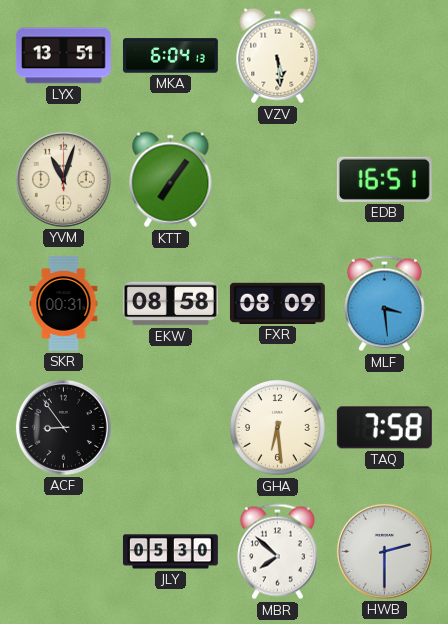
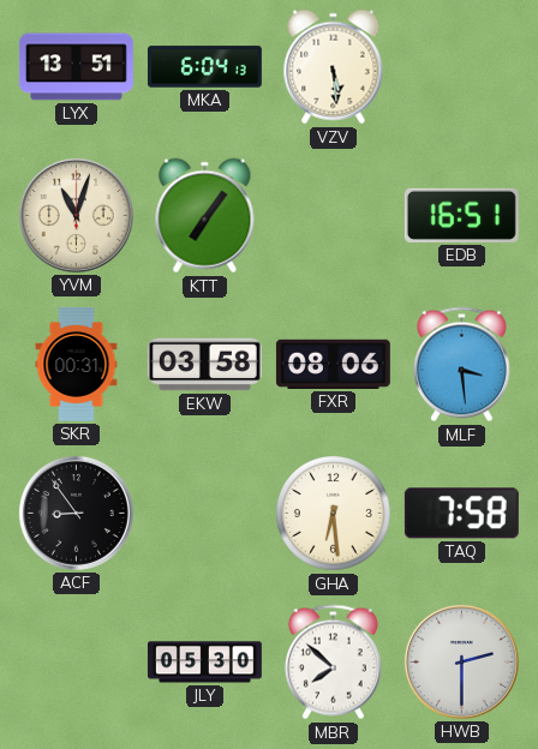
EKW: 08:58 -> 03:58 (204, 365)
FXR: 08:09 -> 08:06 (333, 364)
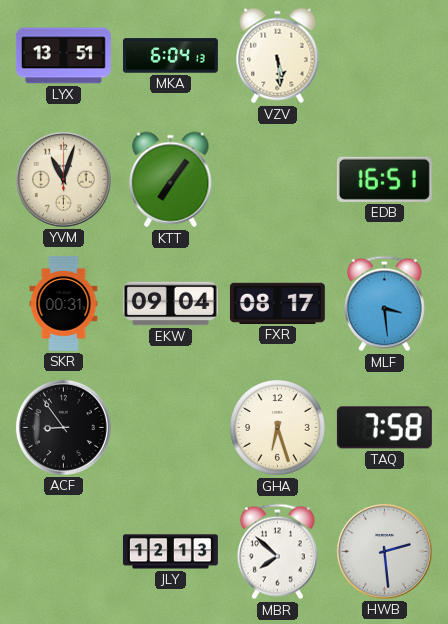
EKW: 03:58 -> 09:04 (170, 304)
FXR: 08:06 -> 08:17 (277, 303)
GHA: 6:29 -> 6:27 (278, 428)
JLY: 05:30 -> 12:13 (170, 552)
HWB: 2:30 -> 2:29 (384, 551)
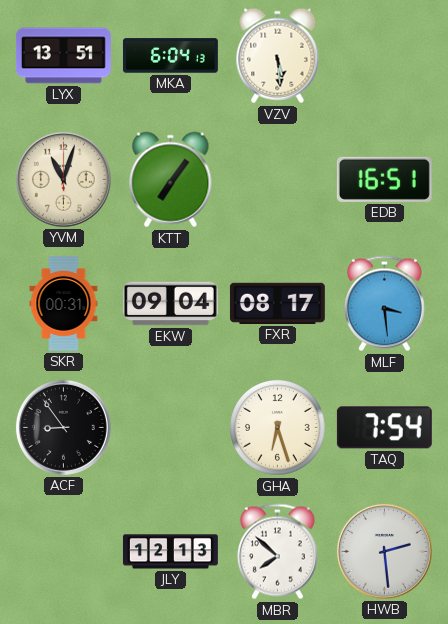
TAQ: 7:58 -> 7:54 (384, 428)
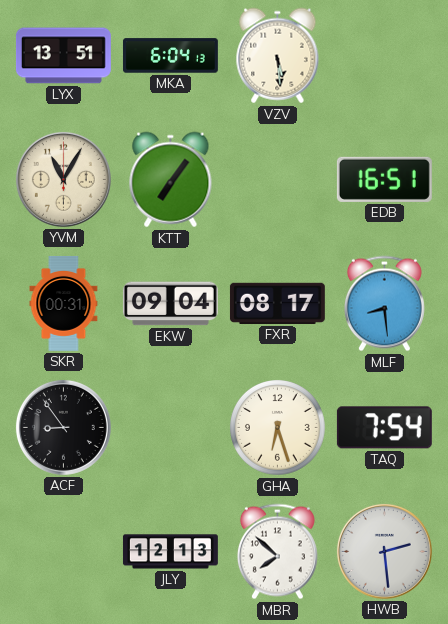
YVM: 11:03 -> 11:05 (63, 179)
MLF: 3:29 -> 8:29 (384, 304)
